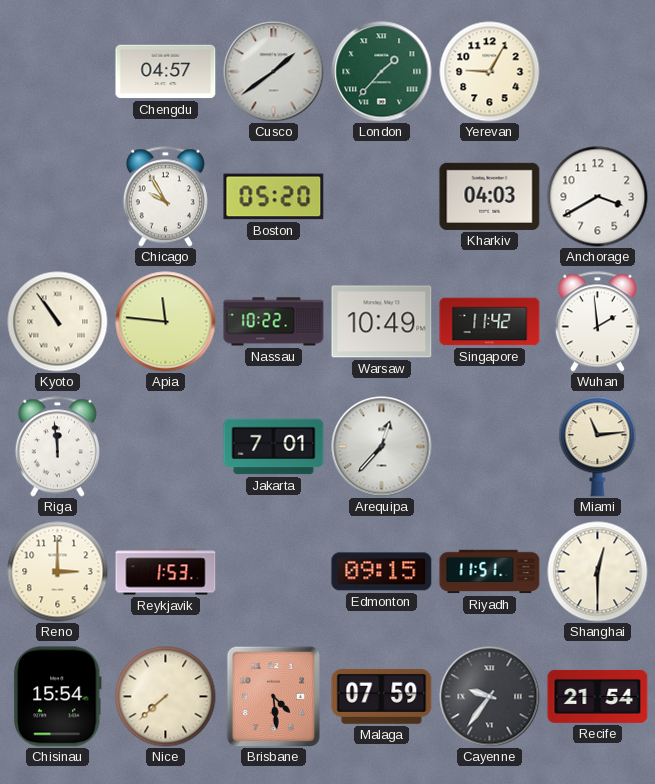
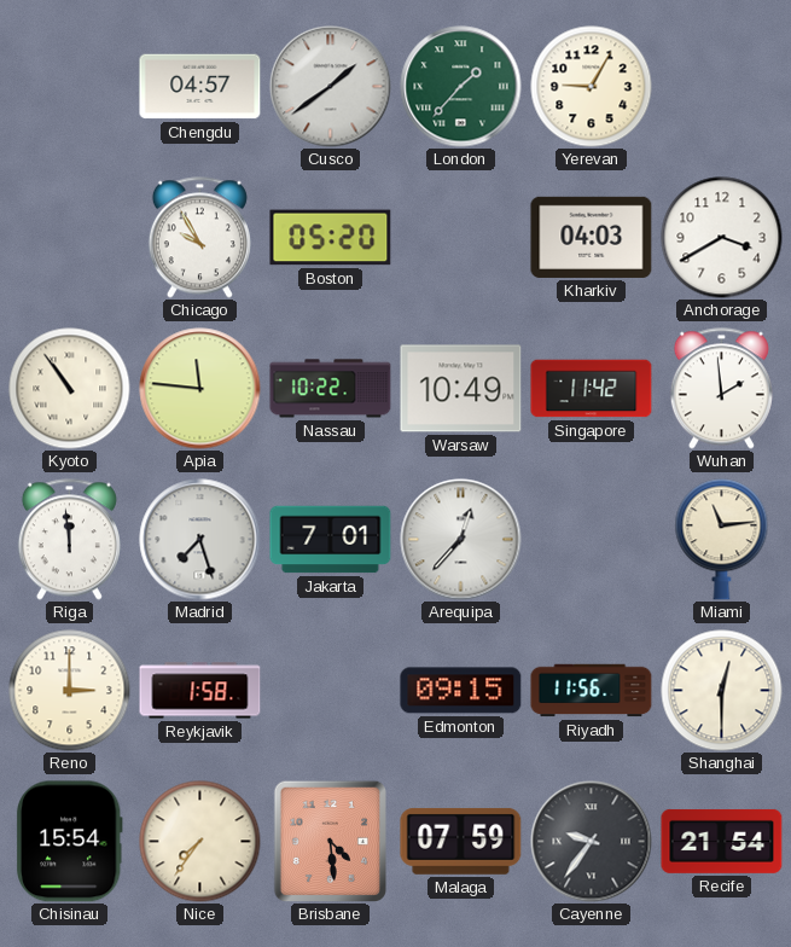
Madrid: none -> 7:27 (200, 540)
Reykjavik: 1:53 -> 1:58 (200, 691)
Riyadh: 11:51 -> 11:56 (592, 691)
Nice: 7:38 -> 7:36 (200, 842)
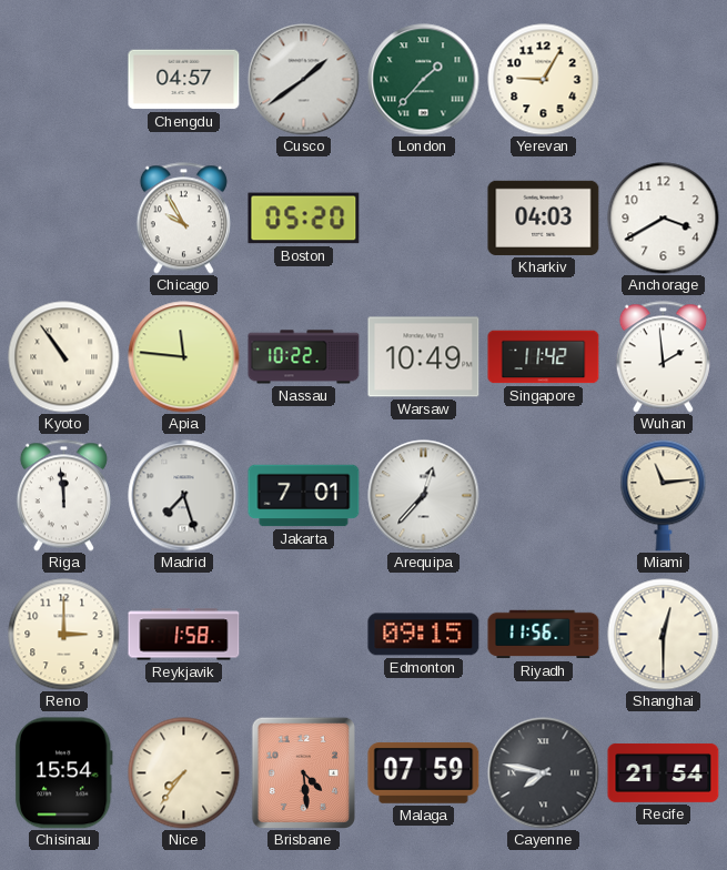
Cayenne: 9:36 -> 7:47 (544, 773)
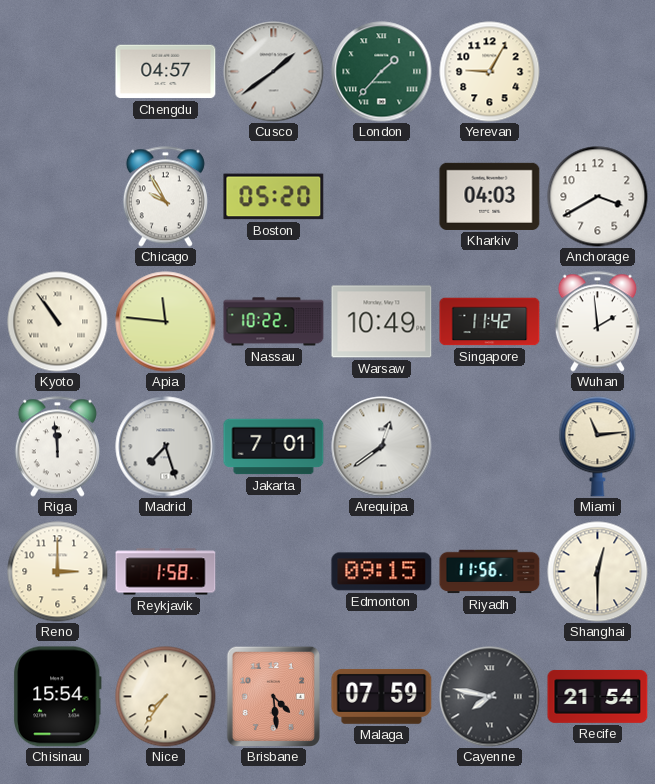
Arequipa: 12:37 -> 12:39 (382, 447)
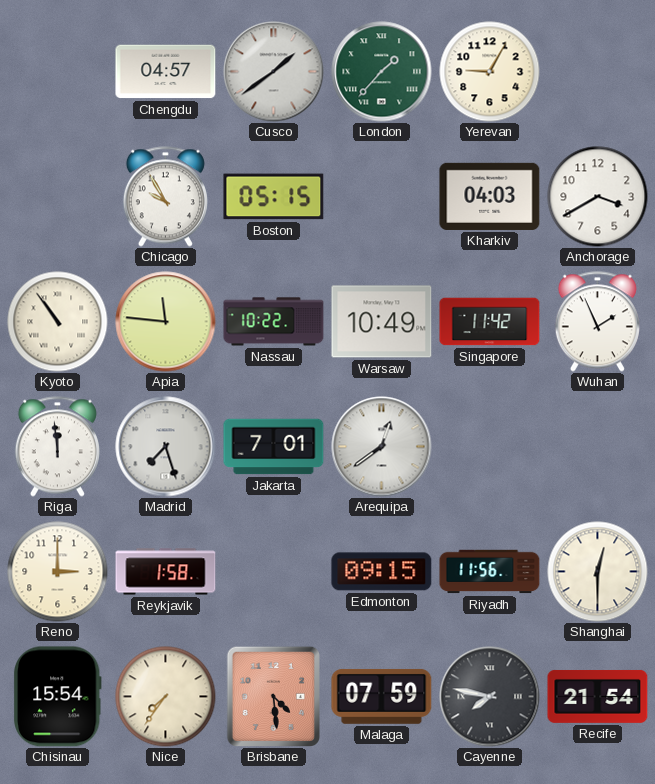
Boston: 05:20 -> 05:15 (274, 197)
Wuhan: 1:59 -> 1:56 (597, 322)
Miami: 11:14 -> none (598, 447)
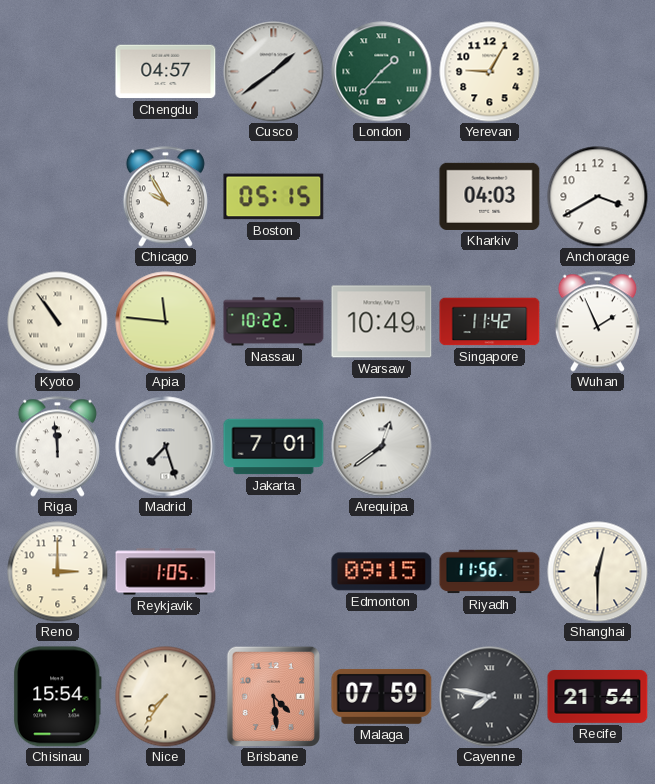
Reykjavik: 1:58 -> 1:05 (166, 572)
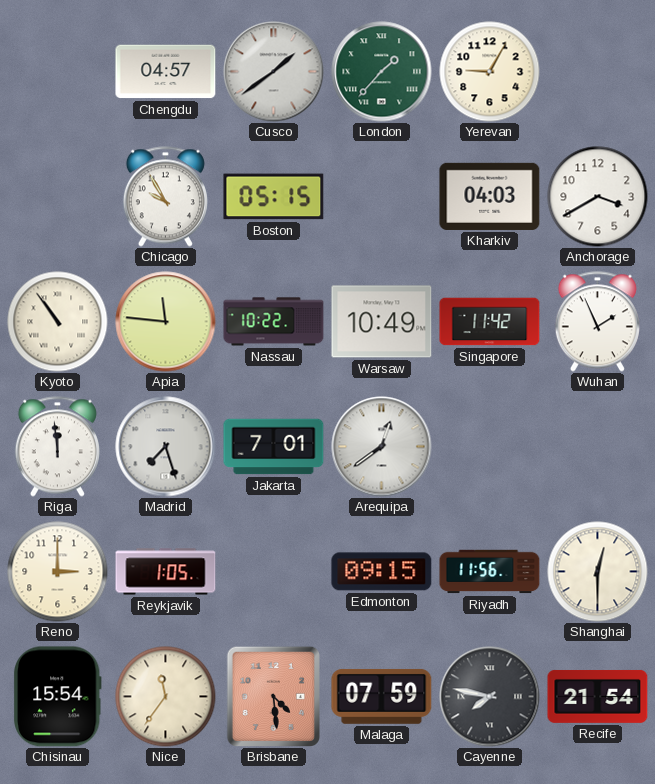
Nice: 7:36 -> 11:36 (166, 697)
